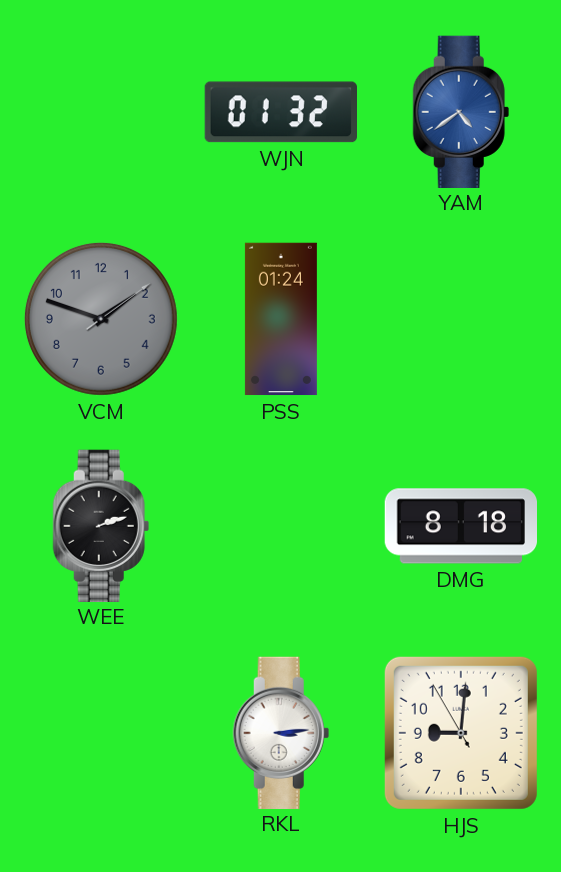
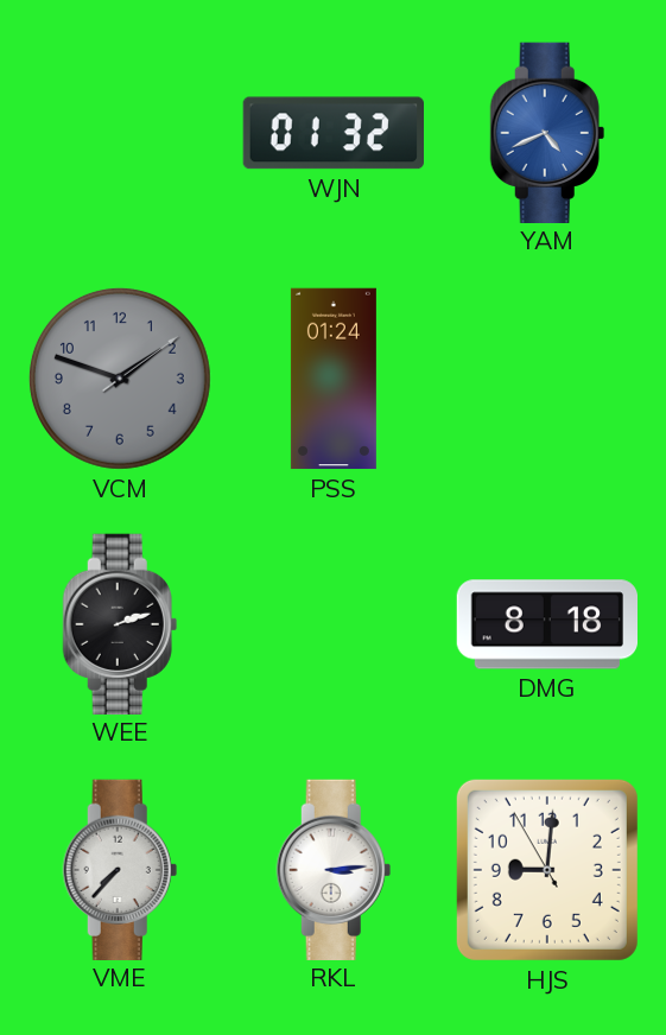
YAM: 4:39 -> 4:41 (547, 132)
VME: none -> 7:37 (120, 869)
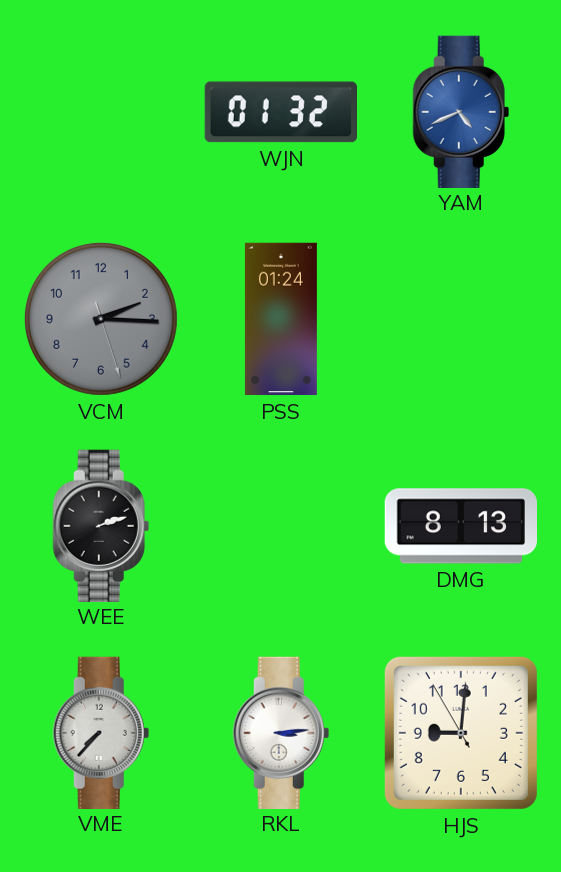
VCM: 1:48 -> 2:15 (101, 319)
DMG: 8:18 -> 8:13 (460, 526)
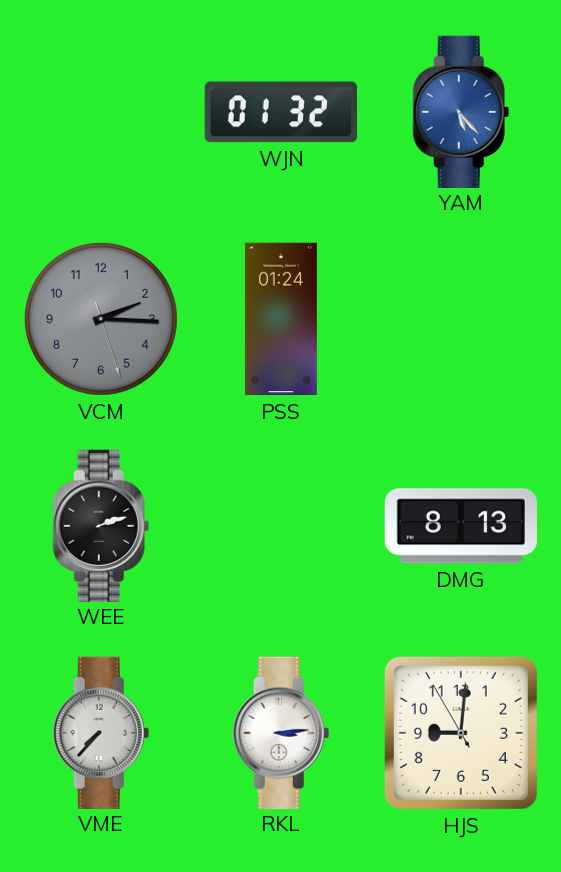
YAM: 4:41 -> 5:23 (461, 111)
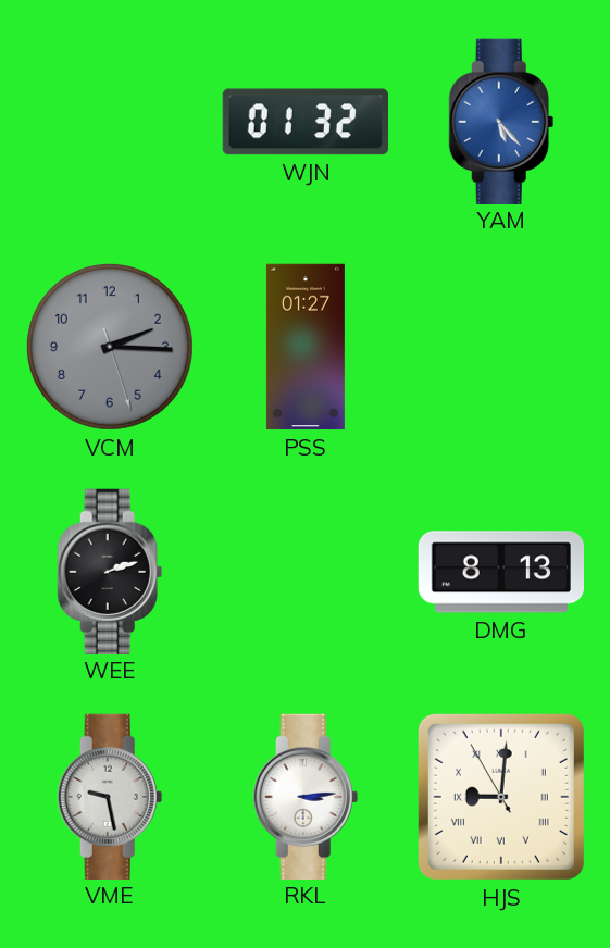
PSS: 01:24 -> 01:27 (306, 347)
VME: 7:37 -> 9:28 (110, 796)
HJS numerals: Arabic -> Roman (501, 797)
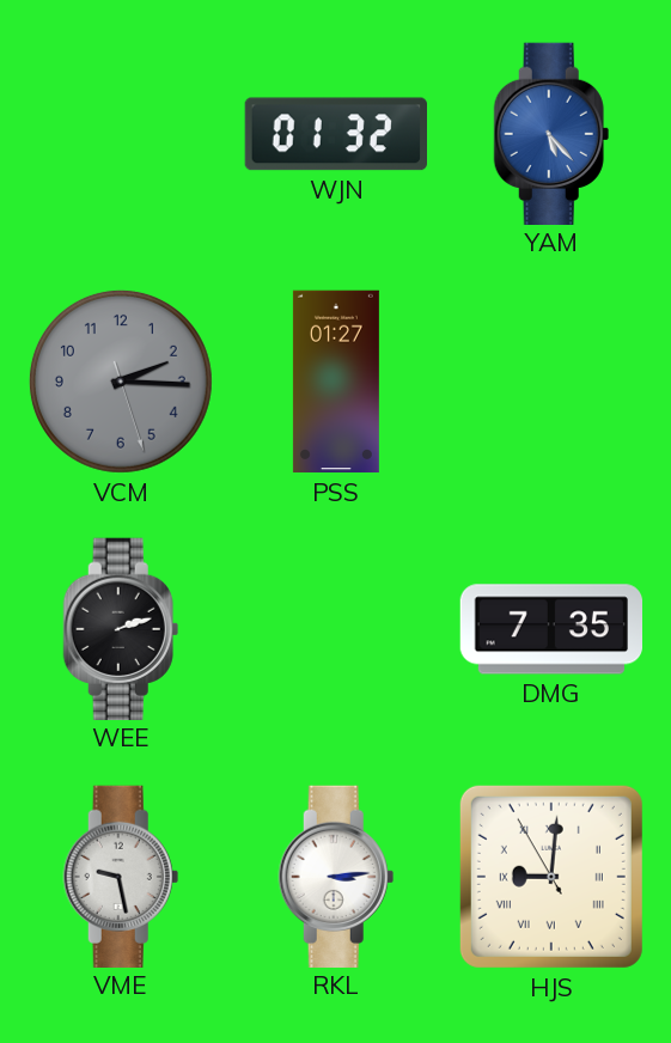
DMG: 8:13 -> 7:35 (550, 629)
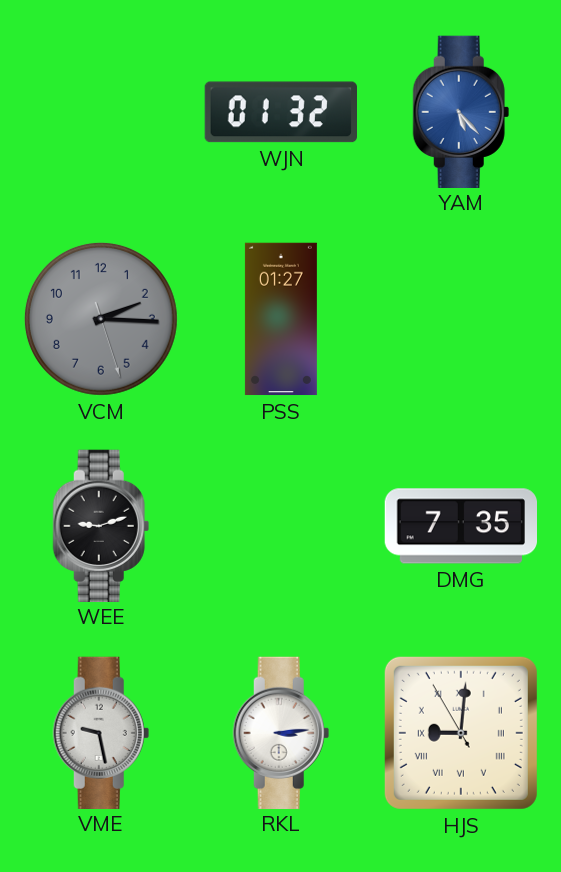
WEE: 2:12 -> 9:12 (101, 525)
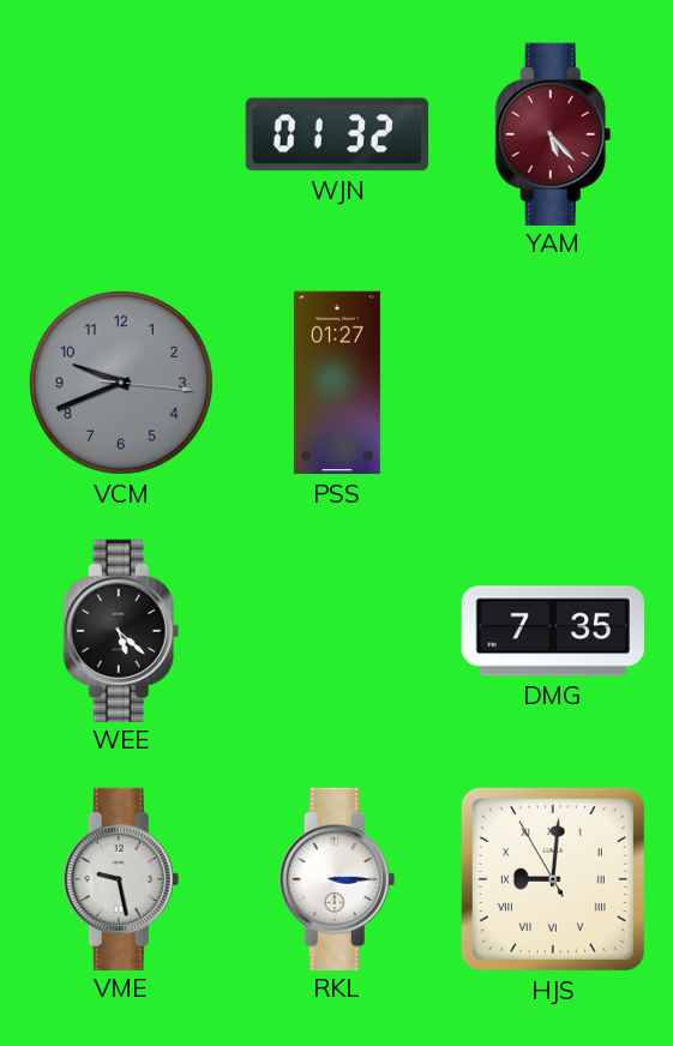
YAM dial: blue -> burgundy (553, 133)
VCM: 2:15 -> 9:41 (121, 383)
WEE: 9:12 -> 5:22 (121, 630)
RKL: 3:14 -> 3:15 (337, 878)
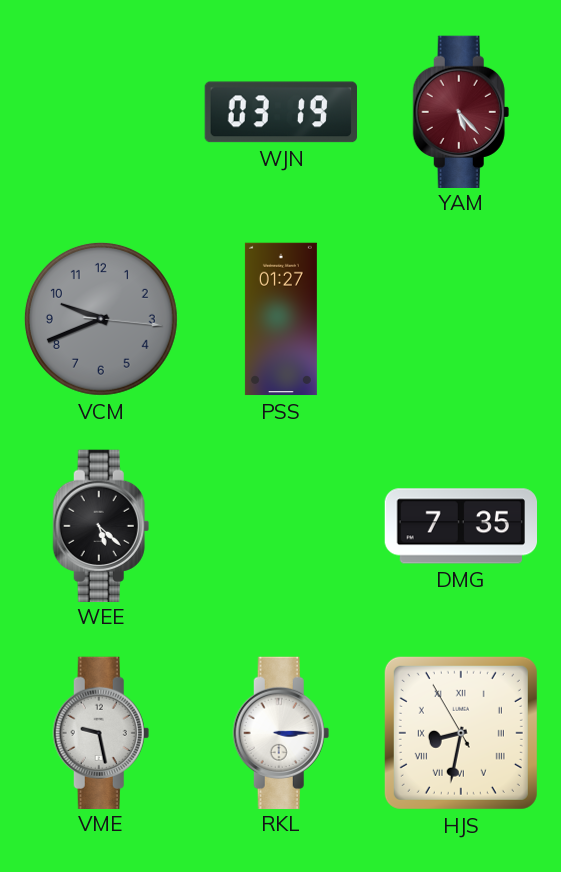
WJN: 01:32 -> 03:19 (280, 112)
HJS: 9:00 -> 8:31 (461, 733)
